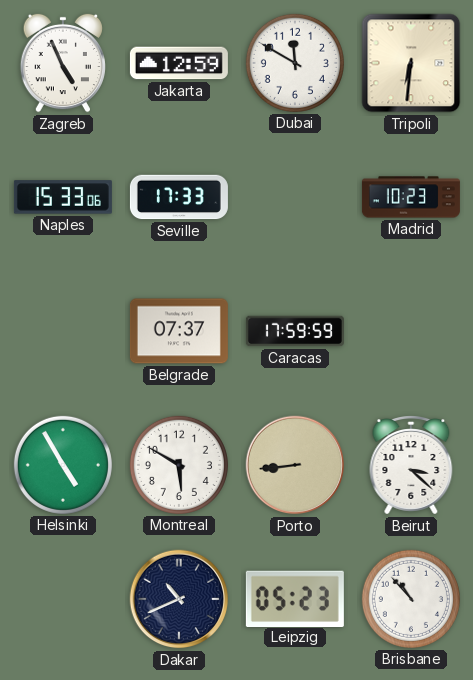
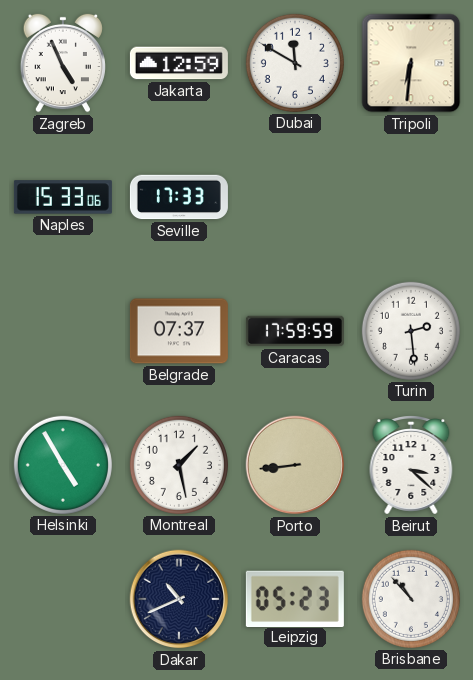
Madrid: 10:23 -> none (411, 197)
Turin: none -> 2:29 (411, 331)
Montreal: 5:50 -> 1:28 (179, 465)
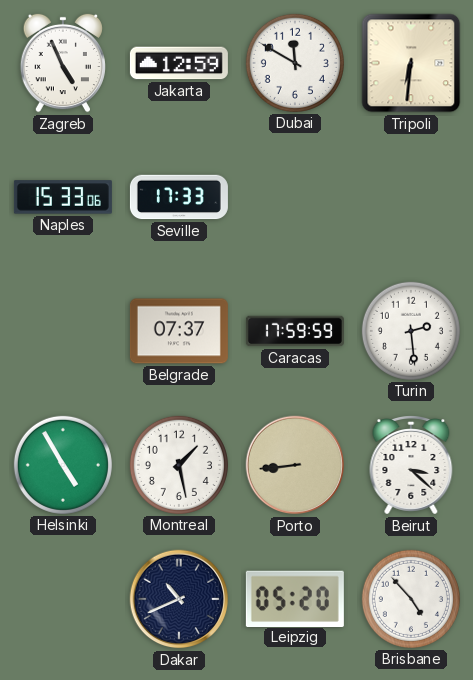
Leipzig: 05:23 -> 05:20 (295, 598)
Brisbane: 10:53 -> 4:53 (411, 599)
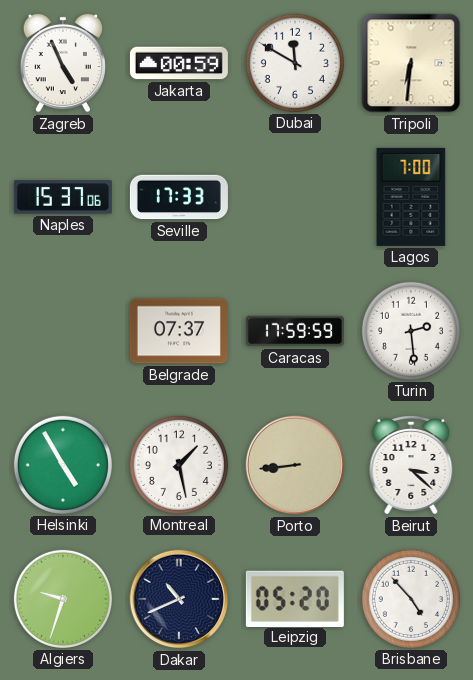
Jakarta: 12:59 -> 00:59 (179, 63)
Naples: 15:33 -> 15:37 (63, 197)
Lagos: none -> 7:00 (411, 197)
Algiers: none -> 9:33 (63, 599)
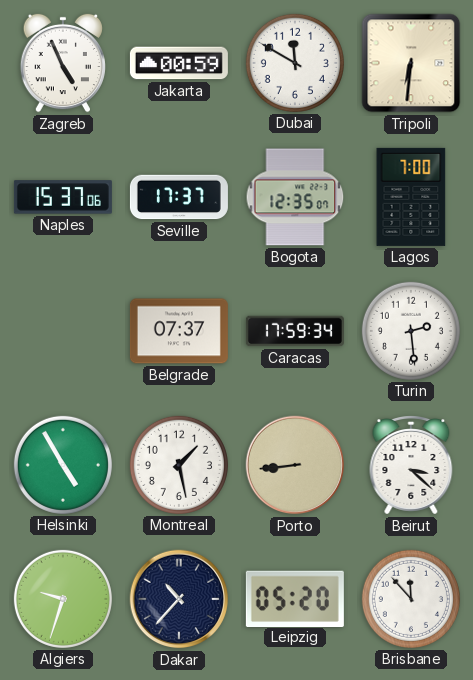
Seville: 17:33 -> 17:37 (179, 197)
Bogota: none -> 12:35 (295, 197)
Caracas: 17:59:59 -> 17:59:34 (295, 331)
Dakar: 10:41 -> 10:37 (179, 599)
Brisbane: 4:53 -> 11:53 (411, 599)
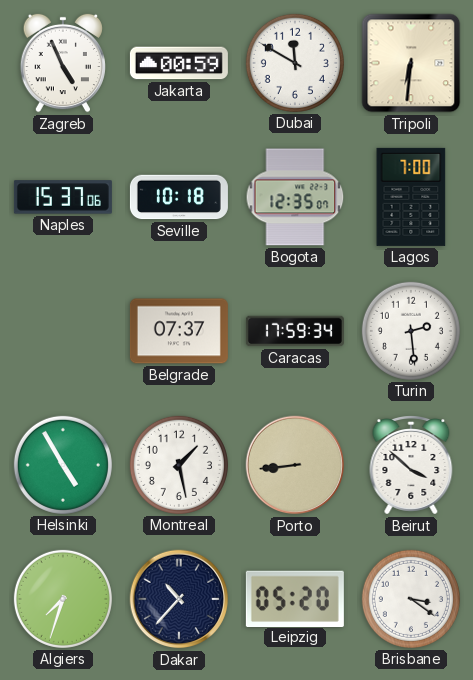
Seville: 17:37 -> 10:18 (179, 197)
Beirut: 3:22 -> 3:52 (411, 466)
Algiers: 9:33 -> 7:33 (63, 599)
Brisbane: 11:53 -> 3:21 (411, 599)
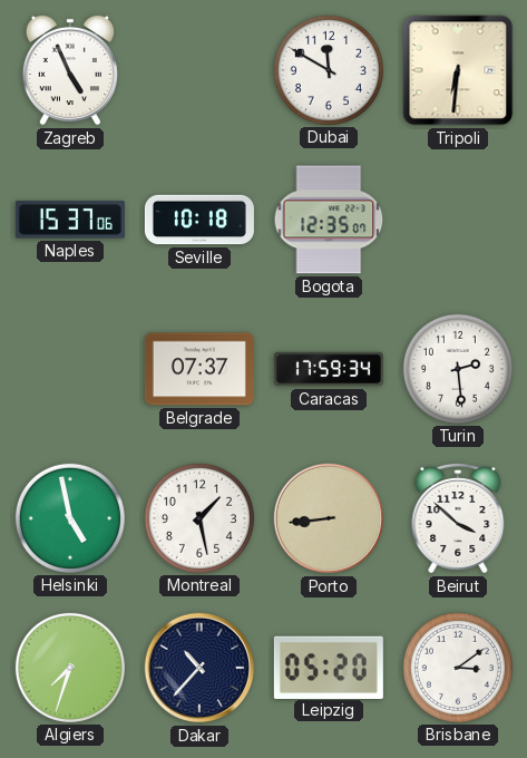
Jakarta: 00:59 -> none (179, 63)
Lagos: 7:00 -> none (411, 197)
Helsinki: 4:55 -> 4:58 (70, 518)
Brisbane: 3:21 -> 3:09 (458, 668)
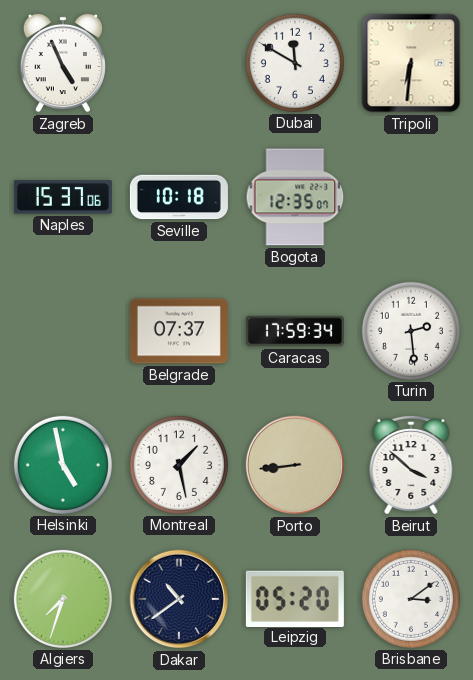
Dakar: 10:37 -> 10:39 (179, 599)
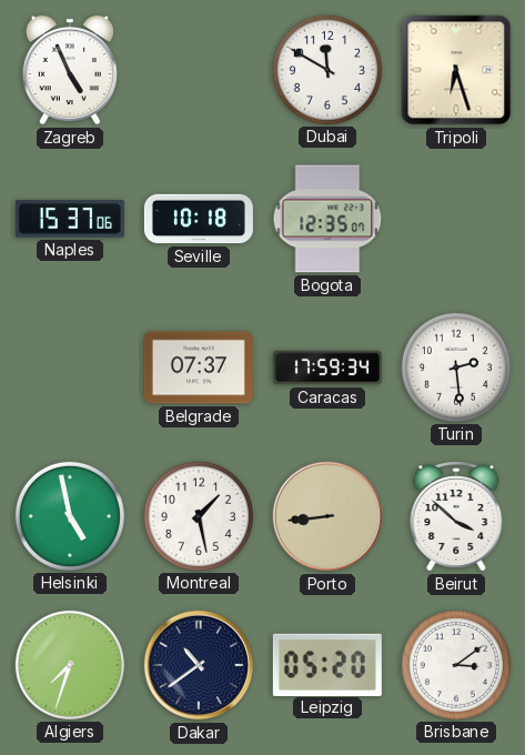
Tripoli: 6:31 -> 6:27 (456, 70)
